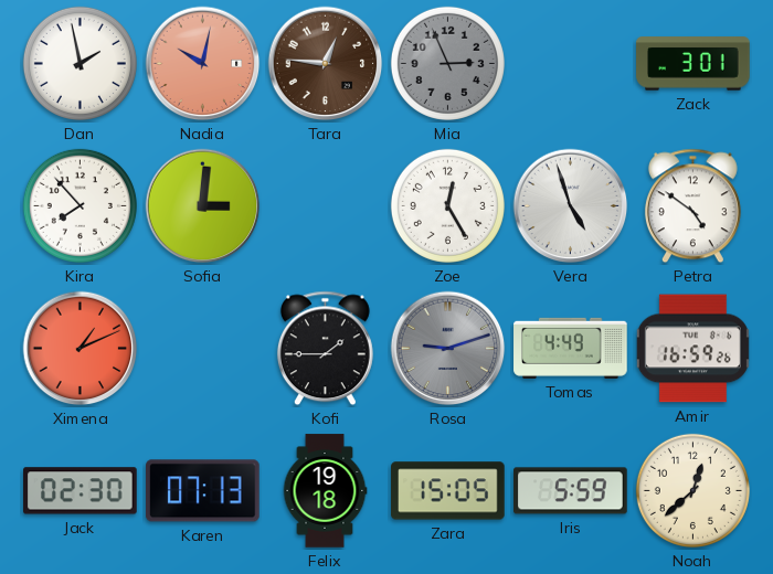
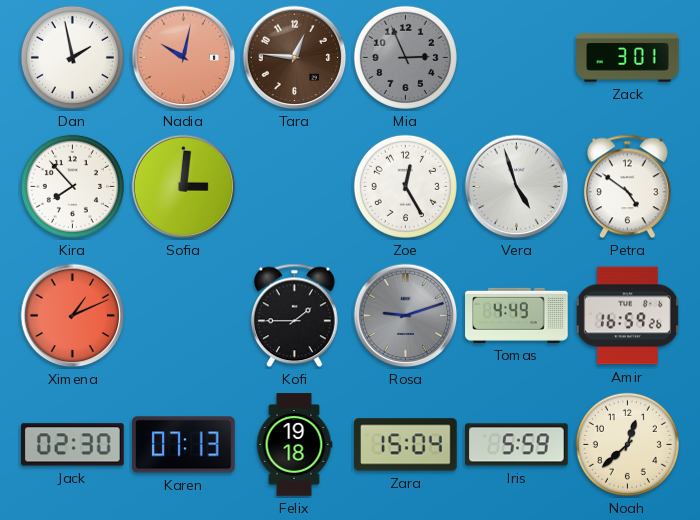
Zara: 15:05 -> 15:04 (406, 445)
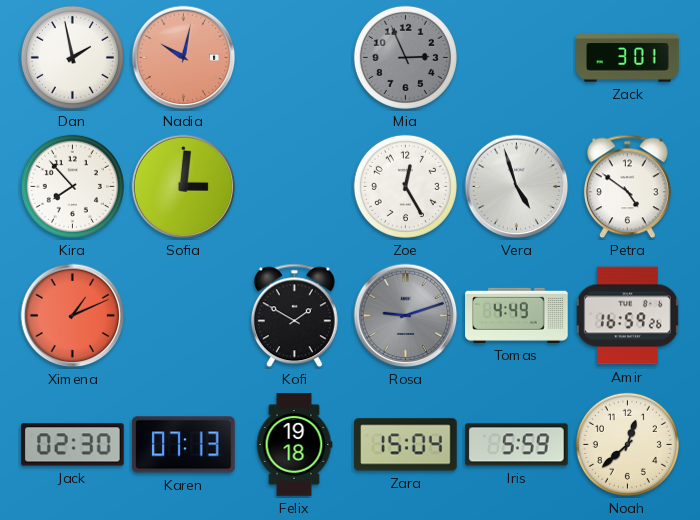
Tara: 12:46 -> none (295, 58)
Kofi: 1:45 -> 1:50 (294, 316)
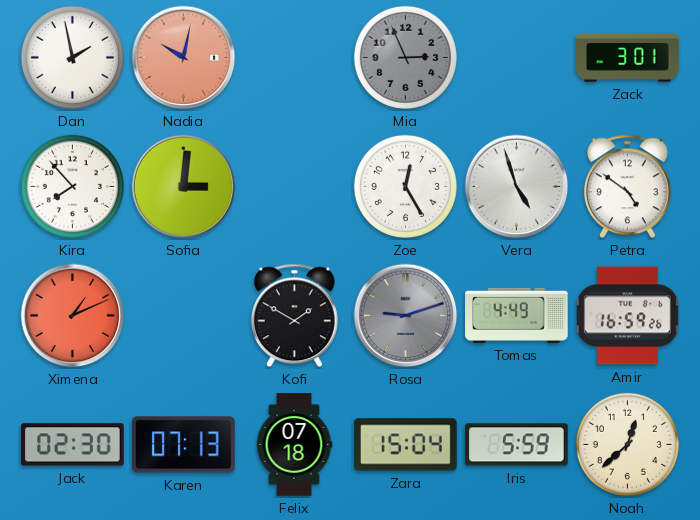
Felix: 19:18 -> 07:18 (294, 445)
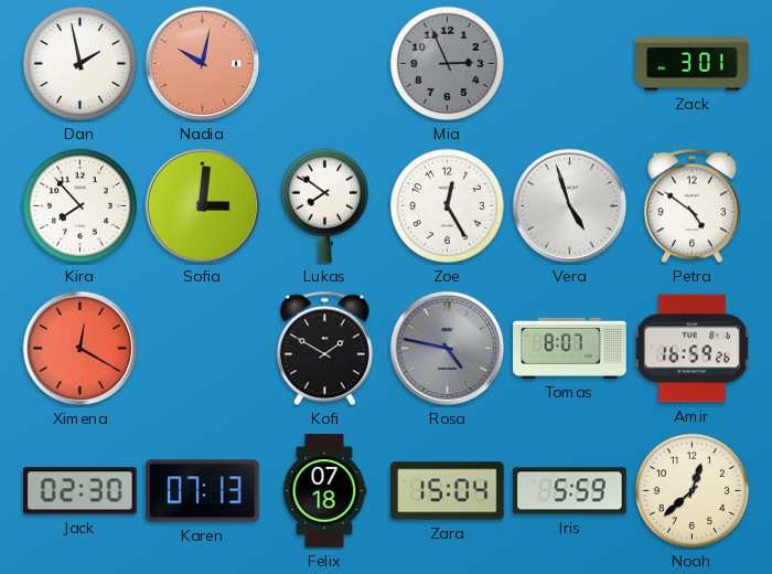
Lukas: none -> 7:51 (324, 205)
Ximena: 1:11 -> 12:20 (81, 349)
Rosa: 9:12 -> 4:47 (448, 349)
Tomas: 4:49 -> 8:07 (570, 348)
